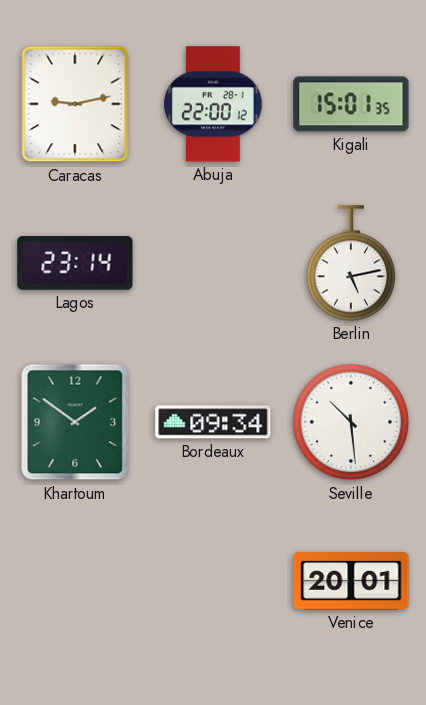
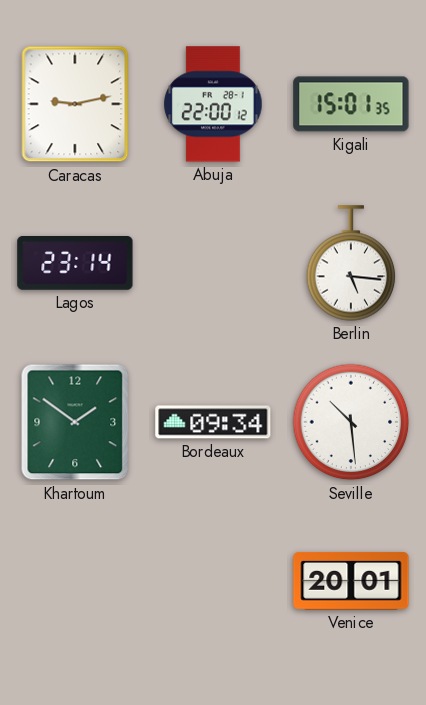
Berlin: 5:13 -> 5:16 (351, 263)
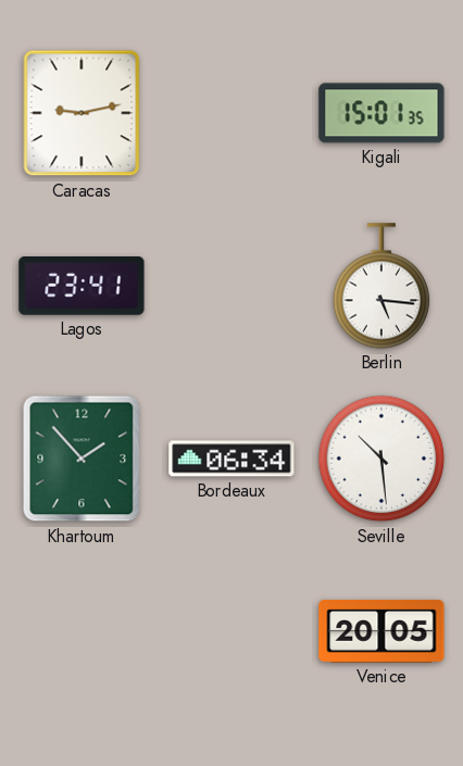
Abuja: 22:00 -> none (213, 104)
Lagos: 23:14 -> 23:41 (82, 287)
Khartoum: 1:51 -> 1:53 (82, 459)
Bordeaux: 09:34 -> 06:34 (231, 459)
Venice: 20:01 -> 20:05 (381, 631)
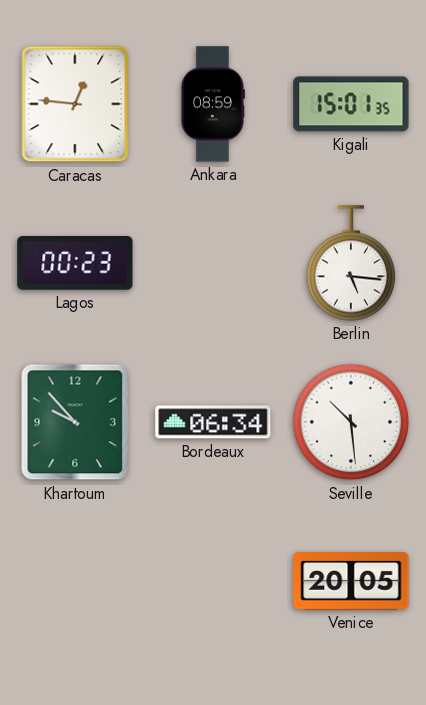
Caracas: 9:13 -> 12:46 (75, 104)
Ankara: none -> 08:59 (212, 104)
Lagos: 23:41 -> 00:23 (75, 264)
Khartoum: 1:53 -> 9:53 (75, 422)
